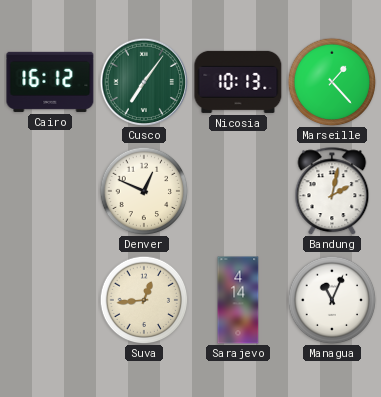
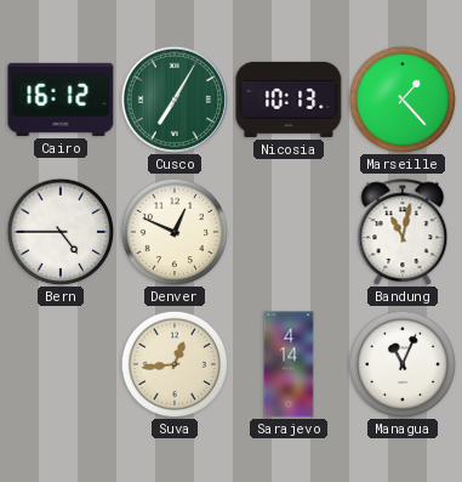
Cusco: 7:06 -> 7:05 (175, 100)
Bern: none -> 4:45 (61, 232)
Bandung: 2:02 -> 11:02 (403, 232)
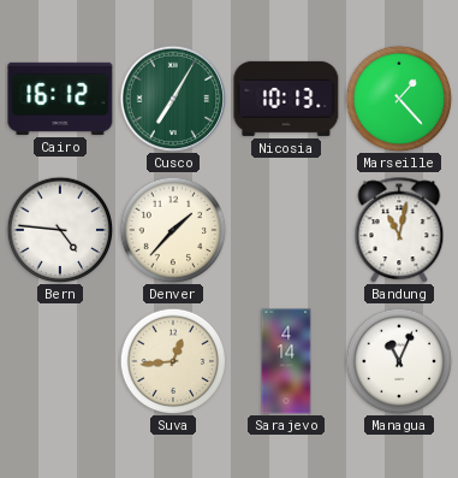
Bern: 4:45 -> 4:46 (60, 230)
Denver: 12:49 -> 1:37 (173, 230)
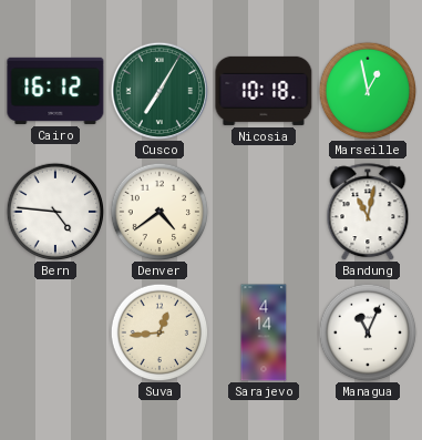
Nicosia: 10:13 -> 10:18 (264, 91)
Marseille: 1:23 -> 12:58 (368, 91)
Denver: 1:37 -> 4:39 (159, 212)
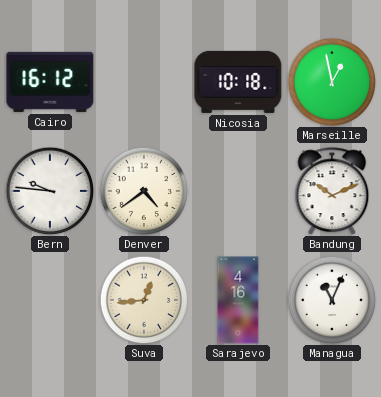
Cusco: 7:05 -> none (159, 91)
Bern: 4:46 -> 9:46 (50, 191)
Bandung: 11:02 -> 10:11 (332, 191)
Sarajevo: 4:14 -> 4:16 (238, 300)
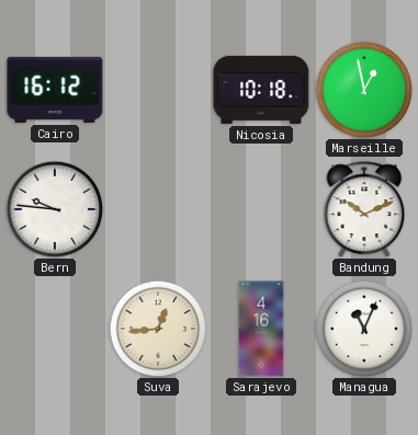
Denver: 4:39 -> none (144, 191)
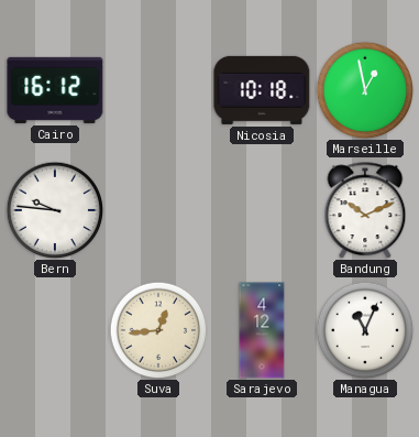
Sarajevo: 4:16 -> 4:12 (262, 330)
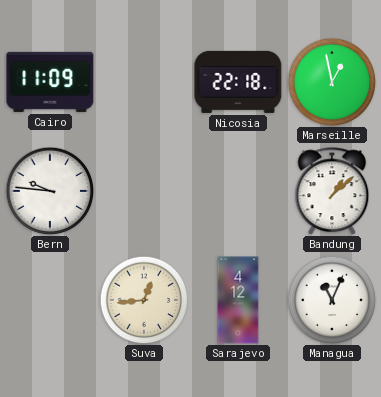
Cairo: 16:12 -> 11:09 (50, 82)
Nicosia: 10:18 -> 22:18 (238, 82)
Bandung: 10:11 -> 1:08 (332, 191)
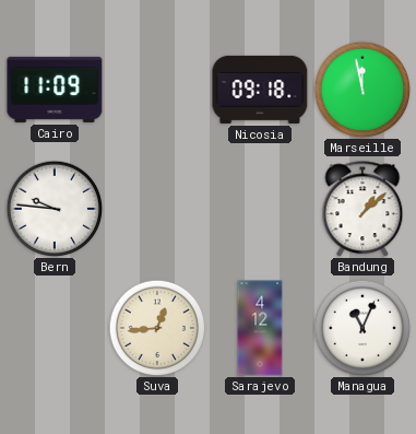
Nicosia: 22:18 -> 09:18 (260, 90)
Marseille: 12:58 -> 11:58 (362, 90)
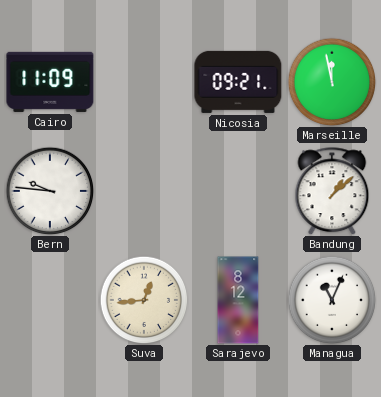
Nicosia: 09:18 -> 09:21 (238, 82)
Sarajevo: 4:12 -> 8:12 (238, 300)
